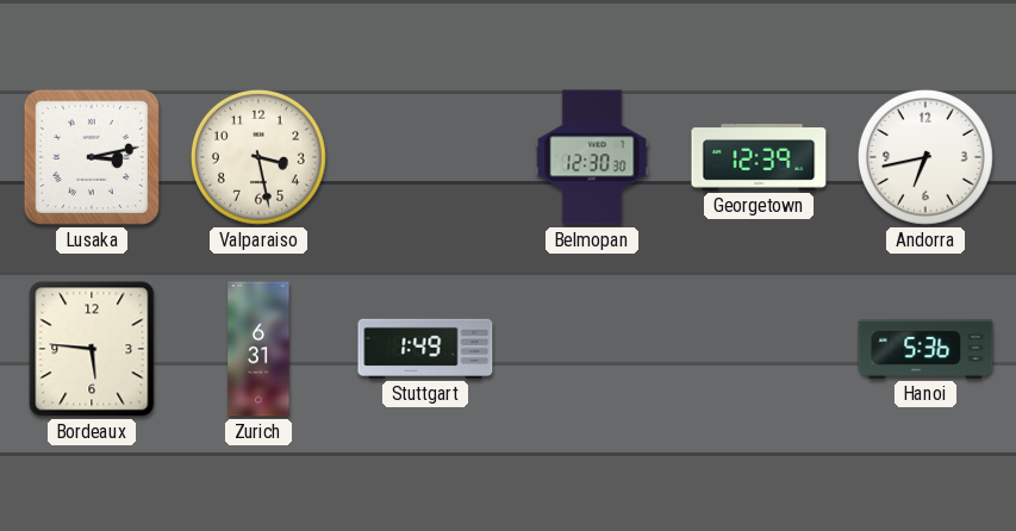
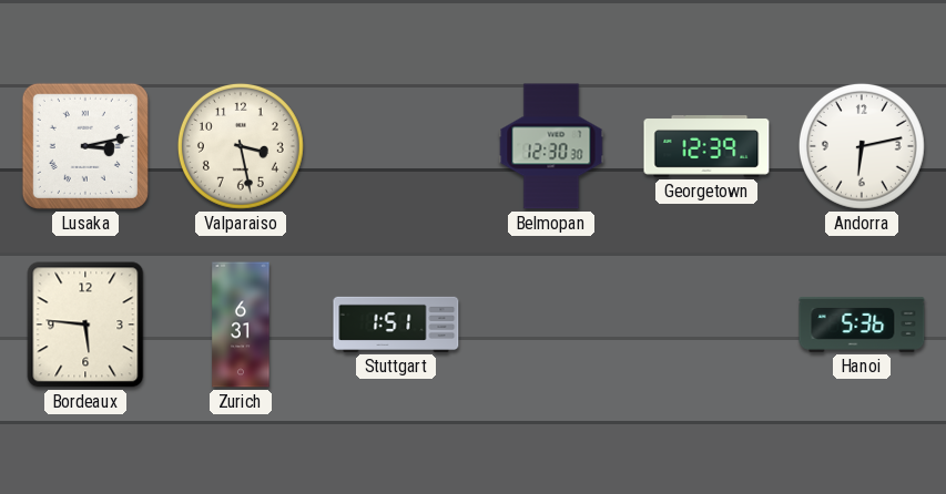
Andorra: 6:43 -> 6:13 (862, 146)
Stuttgart: 1:49 -> 1:51 (396, 325)
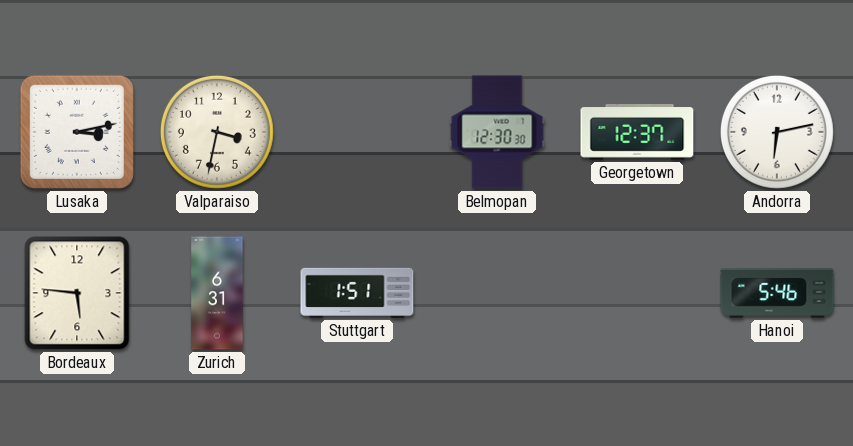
Valparaiso: 3:28 -> 3:32 (217, 132)
Georgetown: 12:39 -> 12:37 (637, 133)
Hanoi: 5:36 -> 5:46 (777, 293)
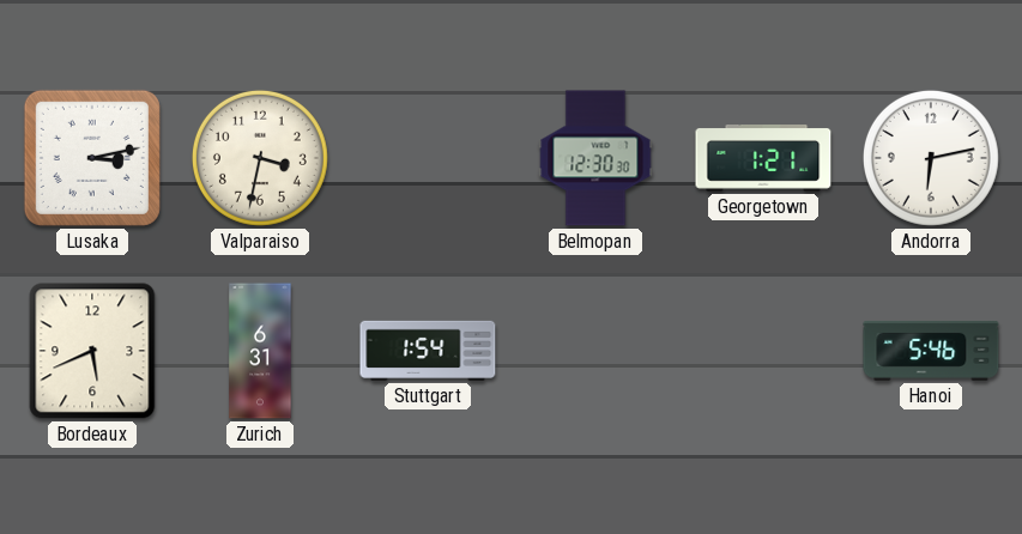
Georgetown: 12:37 -> 1:21 (763, 159)
Bordeaux: 5:46 -> 5:41 (92, 351)
Stuttgart: 1:51 -> 1:54 (428, 351)
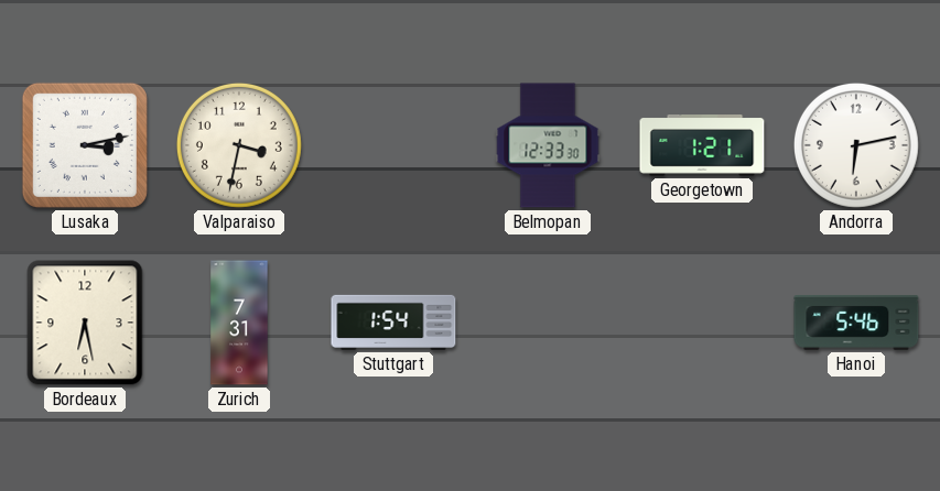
Belmopan: 12:30 -> 12:33 (548, 145)
Bordeaux: 5:41 -> 6:28 (85, 323)
Zurich: 6:31 -> 7:31 (239, 323)
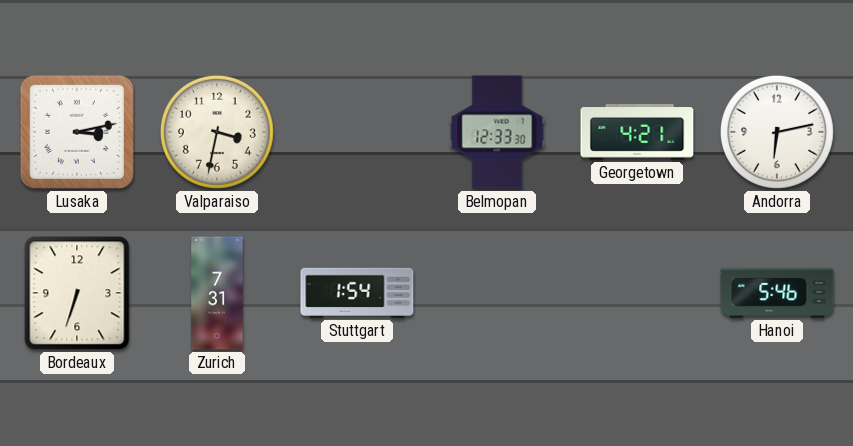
Georgetown: 1:21 -> 4:21 (637, 133)
Bordeaux: 6:28 -> 6:33 (77, 293)
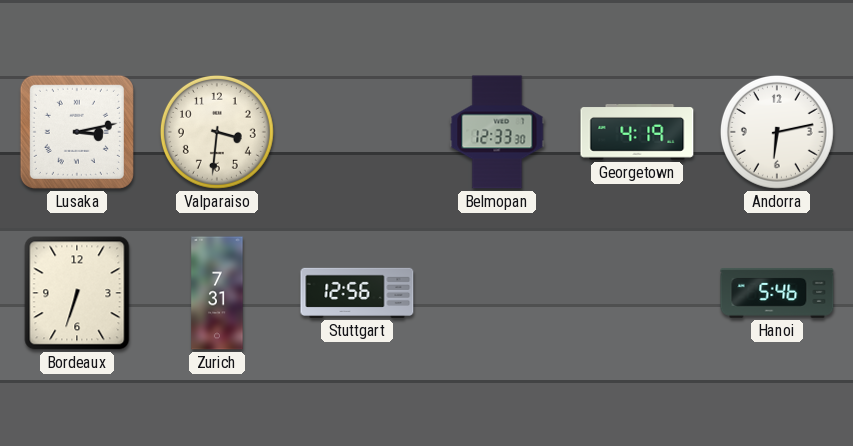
Valparaiso: 3:32 -> 3:31 (217, 132)
Georgetown: 4:21 -> 4:19 (637, 133)
Stuttgart: 1:54 -> 12:56 (357, 293)
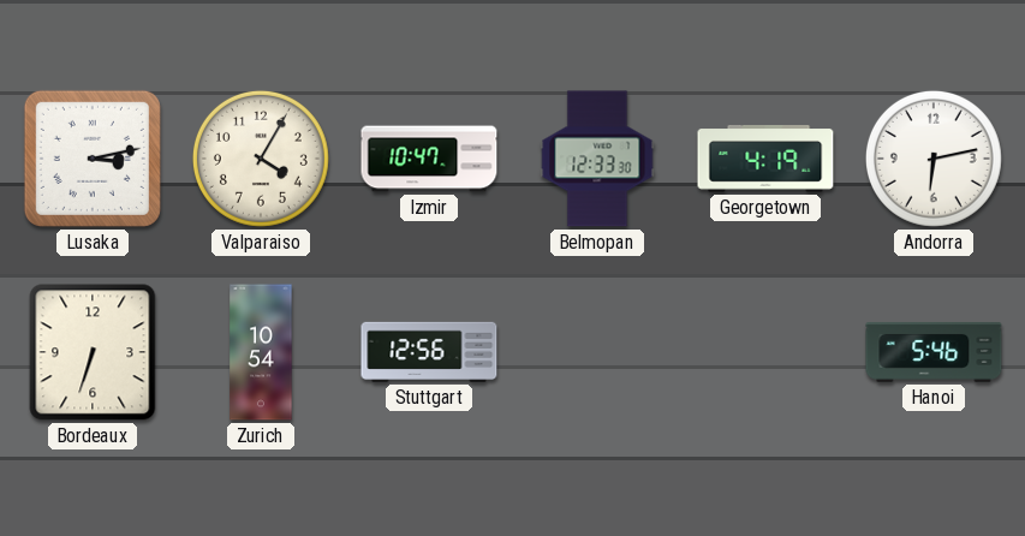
Valparaiso: 3:31 -> 4:05 (261, 159)
Izmir: none -> 10:47 (429, 159)
Zurich: 7:31 -> 10:54 (261, 352)
